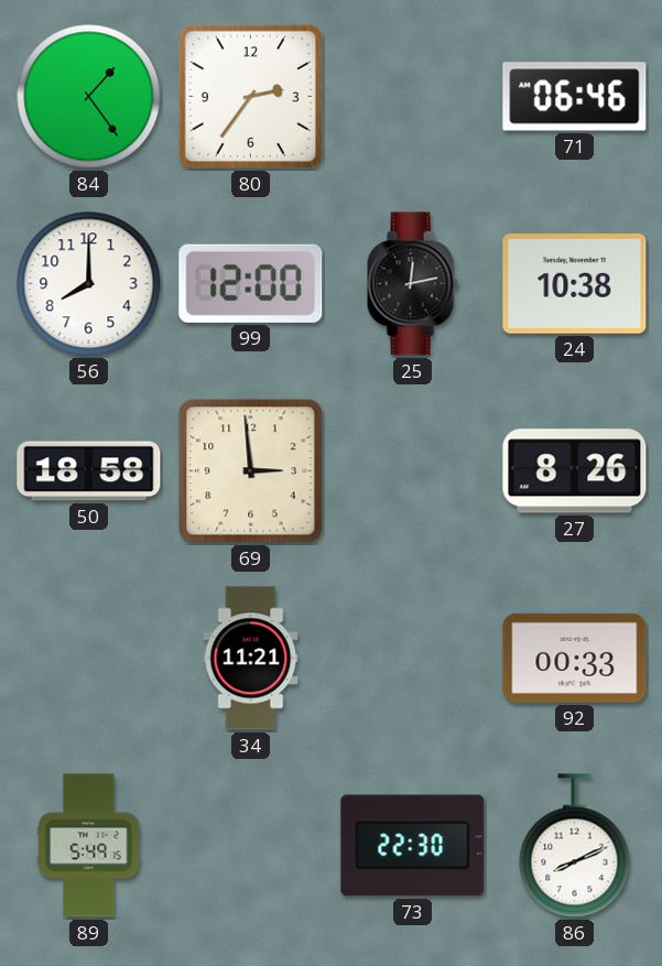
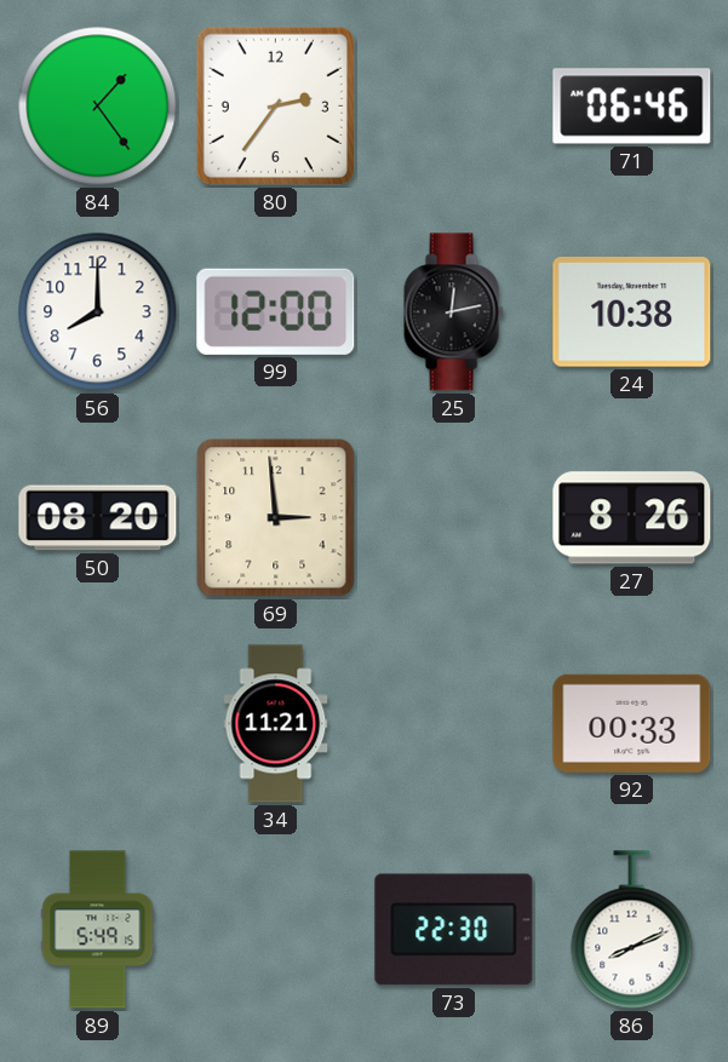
50: 18:58 -> 08:20 (98, 518)
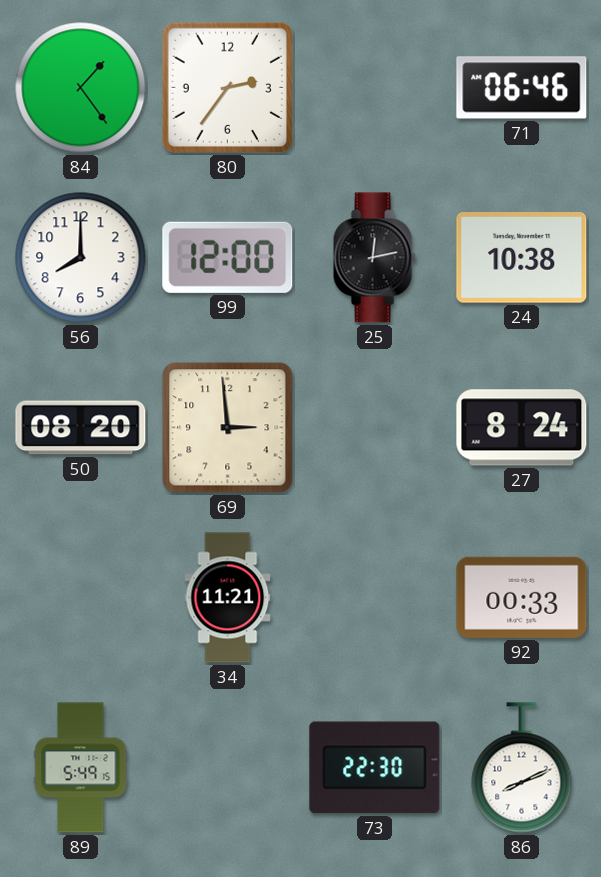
27: 8:26 -> 8:24 (522, 428)
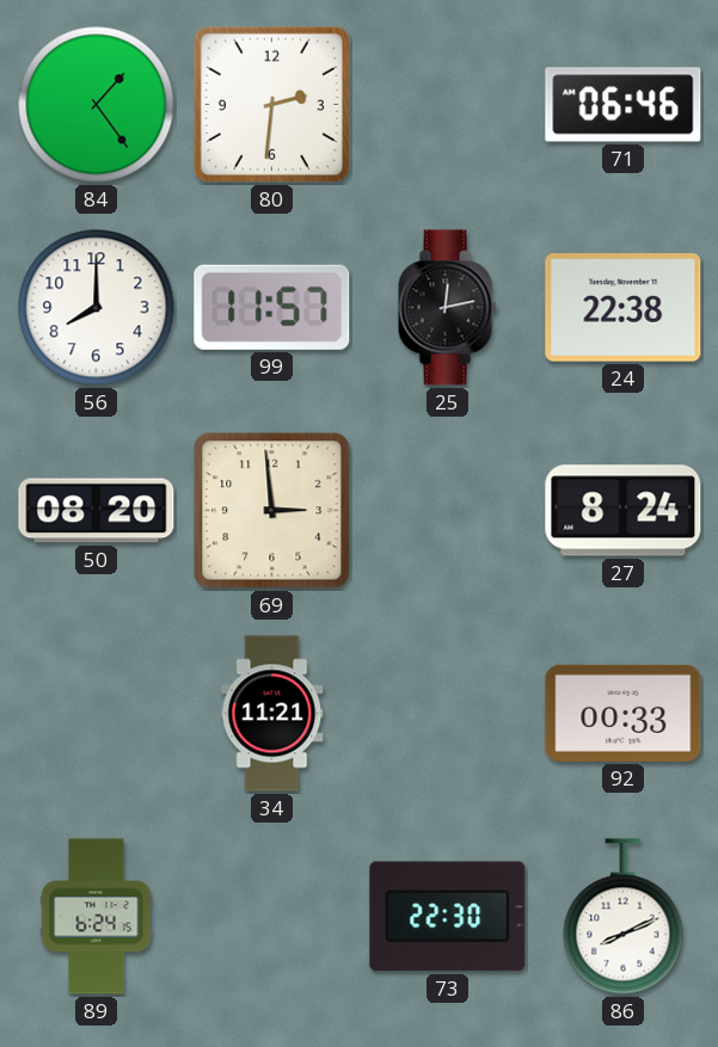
80: 2:36 -> 2:31 (271, 104)
99: 12:00 -> 11:57 (272, 307)
24: 10:38 -> 22:38 (624, 308)
89: 5:49 -> 6:24 (97, 917)
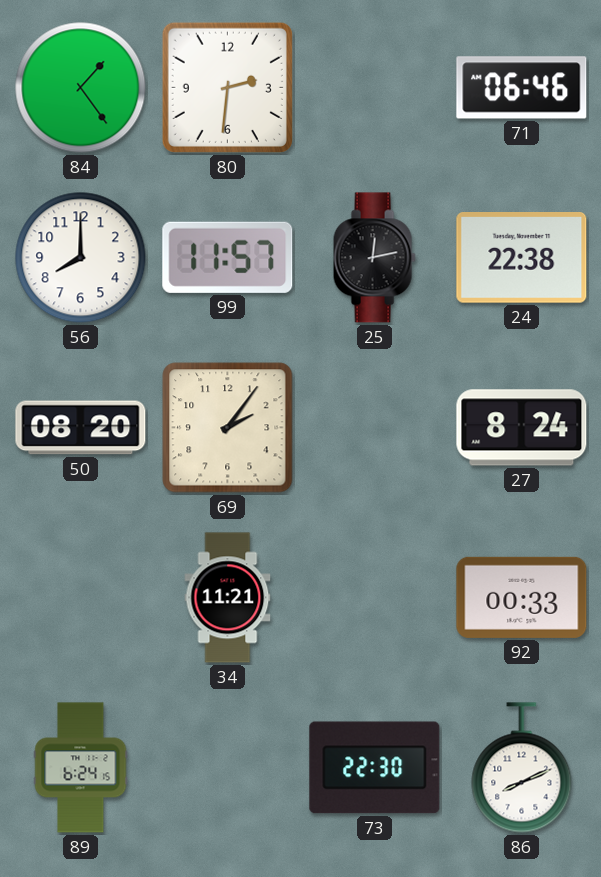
69: 2:59 -> 2:06 (228, 428)
